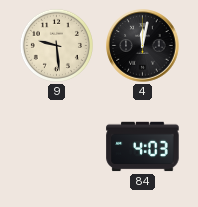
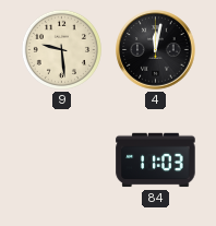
84: 4:03 -> 11:03 (156, 160)
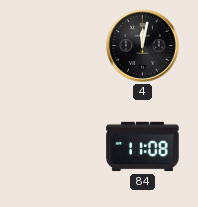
9: 9:29 -> none (61, 49)
84: 11:03 -> 11:08 (143, 147)
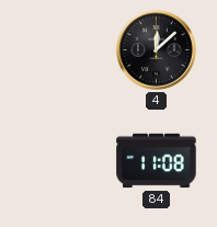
4: 12:02 -> 12:08 (157, 50)
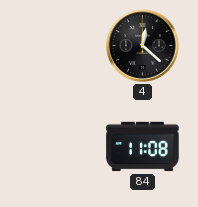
4: 12:08 -> 12:22 (143, 46)
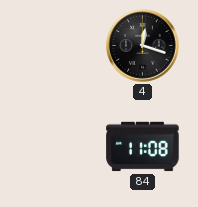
4: 12:22 -> 12:18 (143, 46)
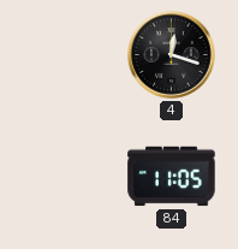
84: 11:08 -> 11:05 (172, 177)
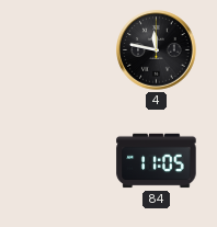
4: 12:18 -> 11:47 (157, 50)
